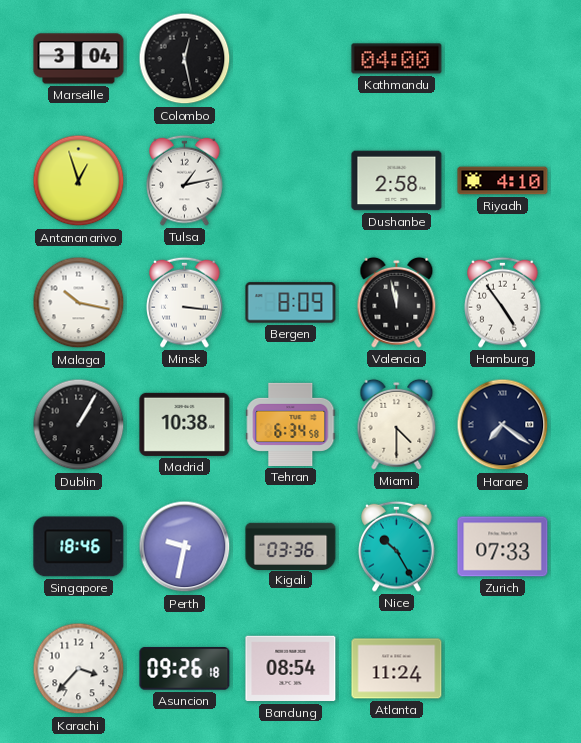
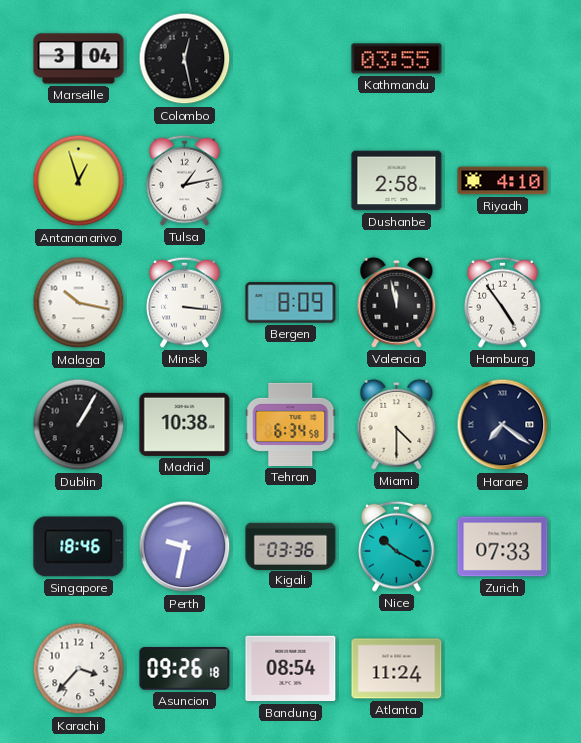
Kathmandu: 04:00 -> 03:55 (397, 59)
Nice: 10:25 -> 10:20 (397, 546)
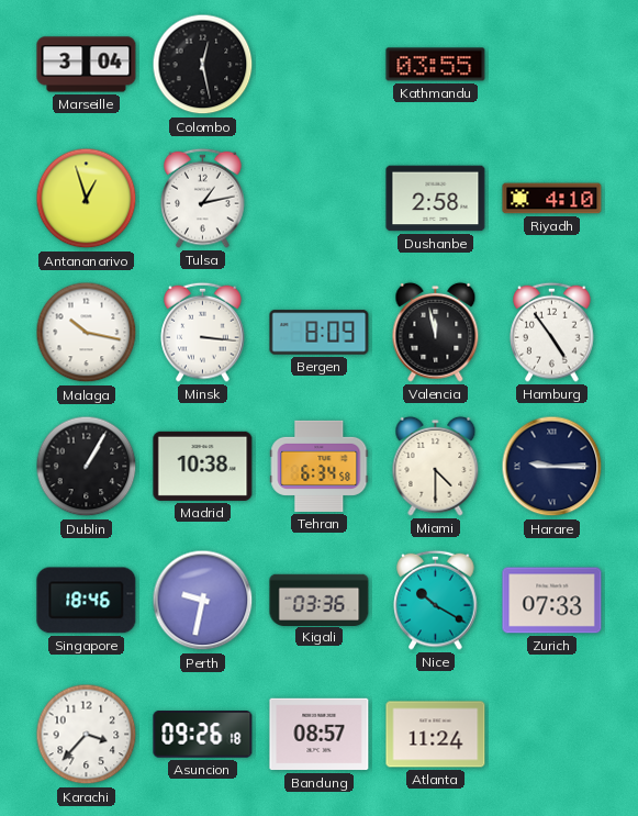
Harare: 7:21 -> 9:15 (552, 467)
Bandung: 08:54 -> 08:57 (320, 735)
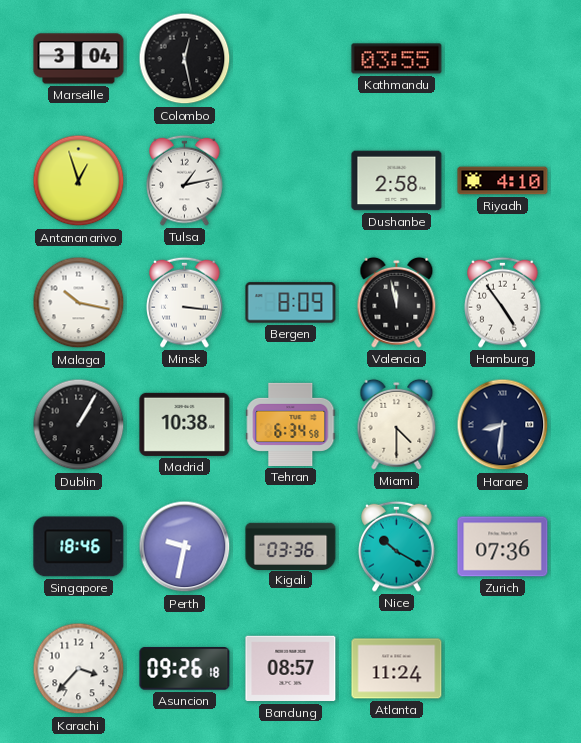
Harare: 9:15 -> 8:31 (503, 425)
Zurich: 07:33 -> 07:36 (503, 547)
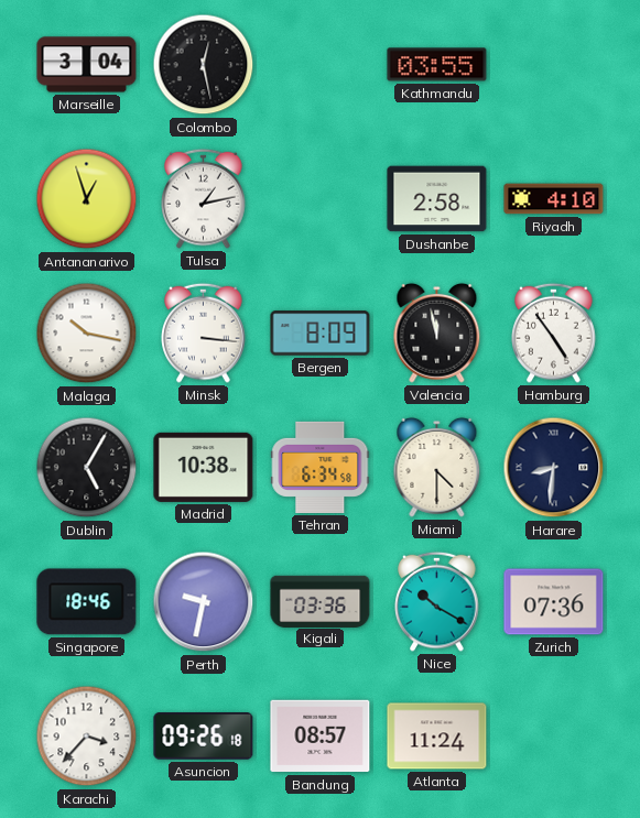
Dublin: 1:05 -> 5:05 (87, 468)
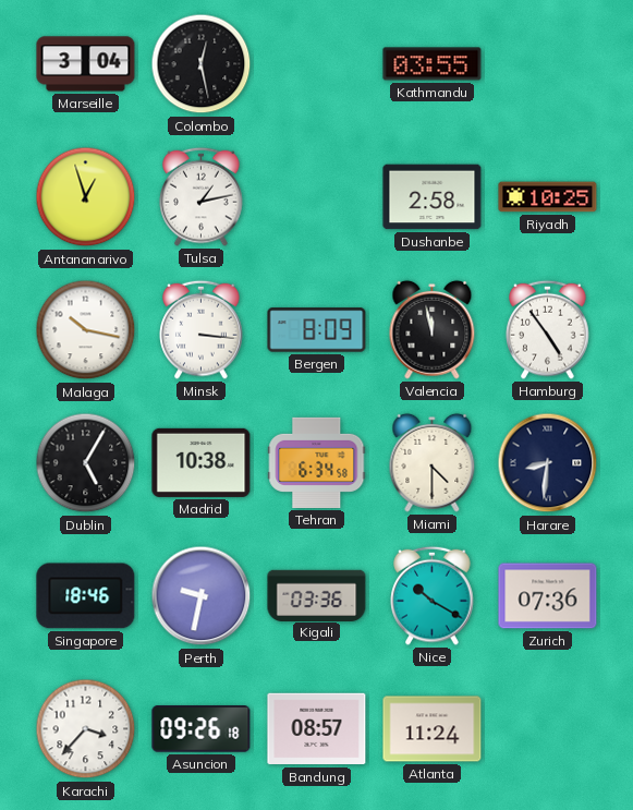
Riyadh: 4:10 -> 10:25 (548, 197)
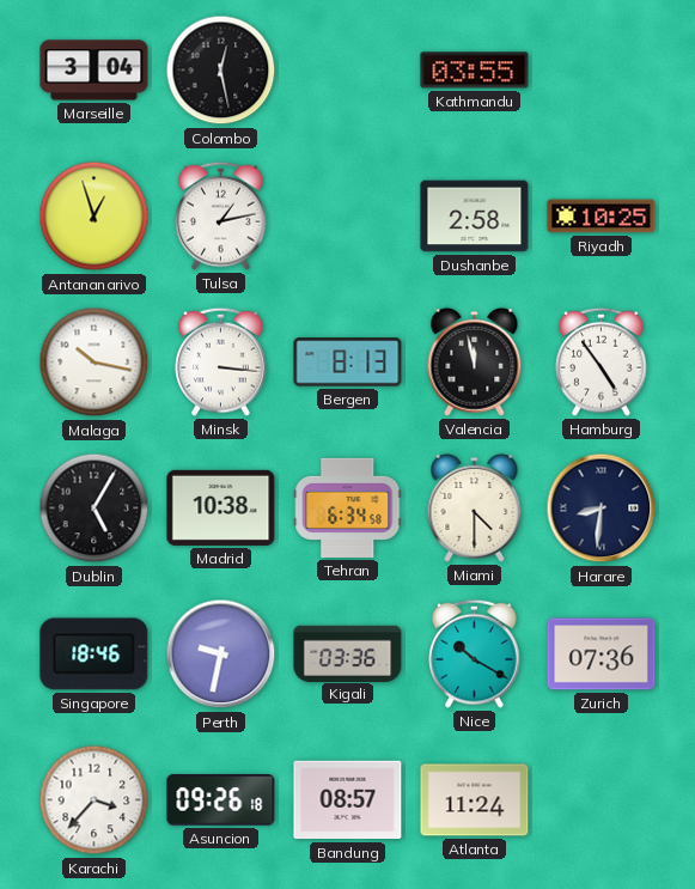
Bergen: 8:09 -> 8:13 (348, 363)
